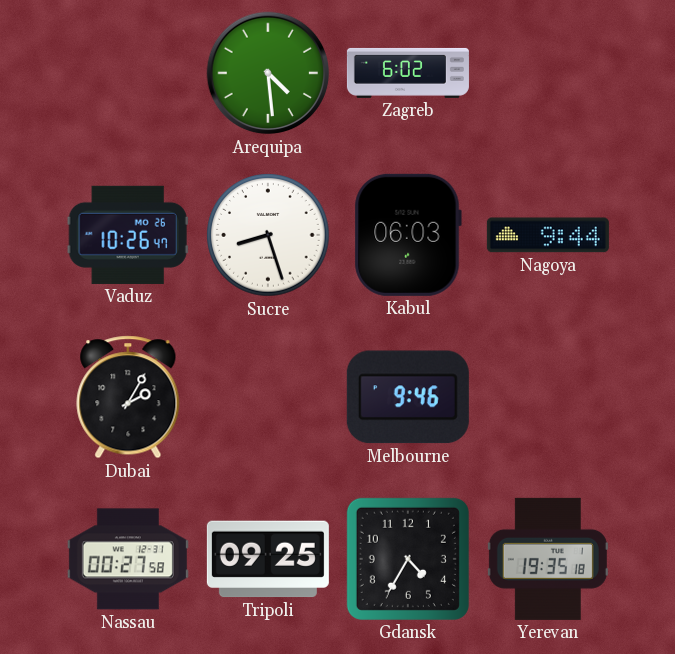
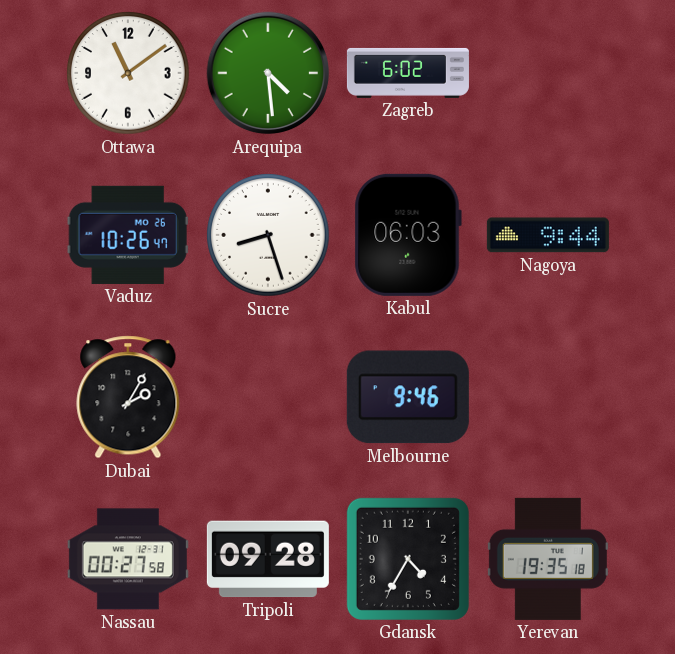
Ottawa: none -> 11:09 (128, 73)
Tripoli: 09:25 -> 09:28 (268, 559)
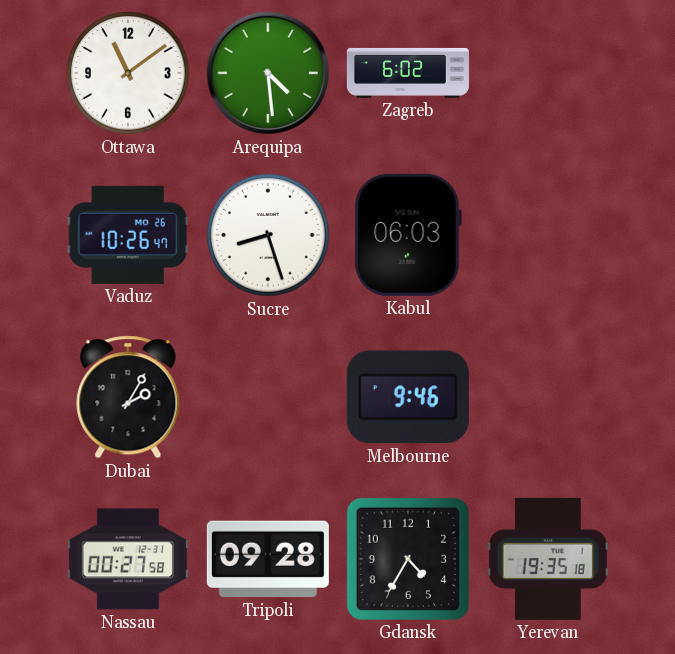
Nagoya: 9:44 -> none (548, 235)
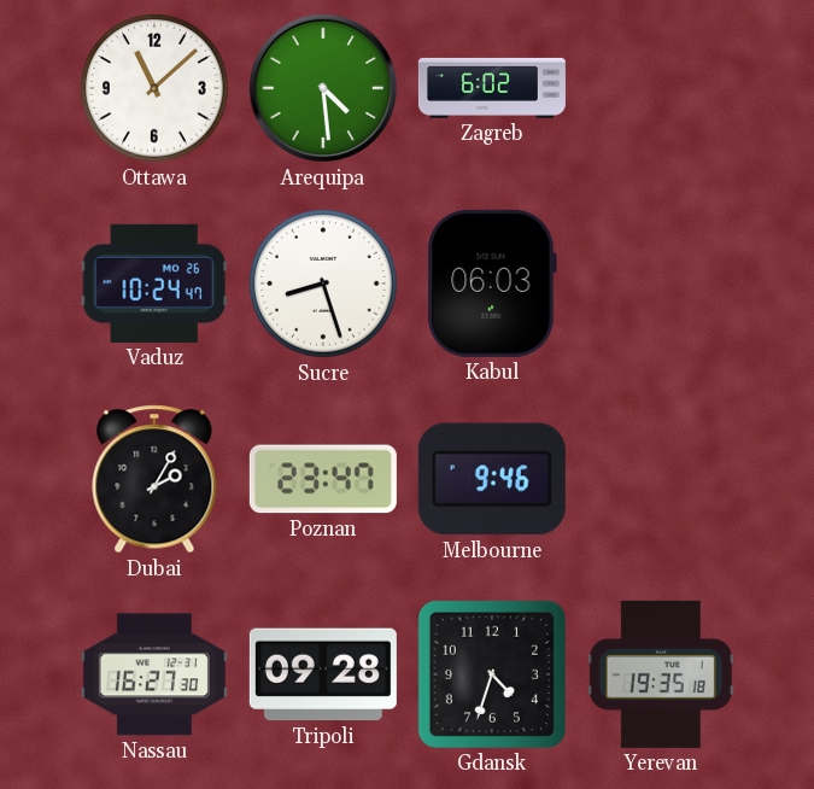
Ottawa: 11:09 -> 11:08 (154, 88)
Vaduz: 10:26 -> 10:24 (154, 284)
Poznan: none -> 23:47 (323, 479)
Nassau: 00:27 -> 16:27 (154, 674)
Gdansk: 4:35 -> 4:33 (492, 674)
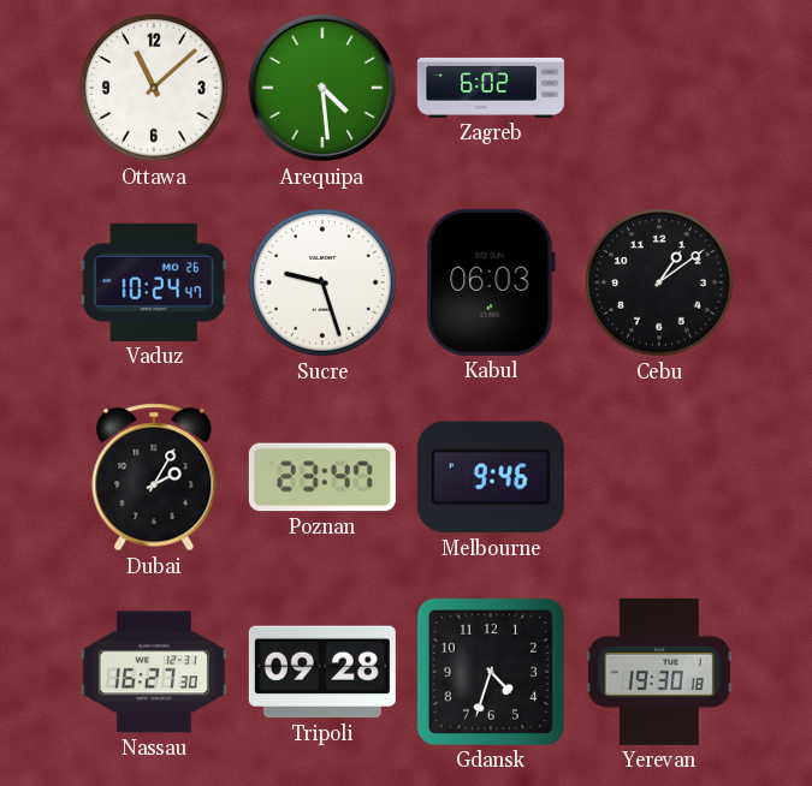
Sucre: 8:27 -> 9:27 (322, 282)
Cebu: none -> 1:09 (659, 282)
Yerevan: 19:35 -> 19:30 (659, 672)
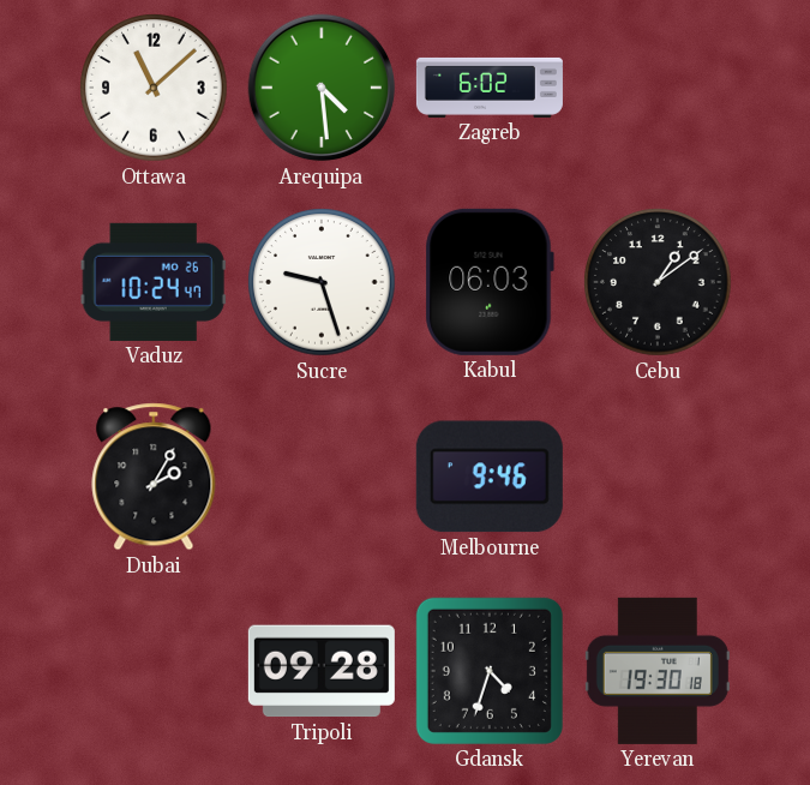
Poznan: 23:47 -> none (322, 477)
Nassau: 16:27 -> none (154, 672)
